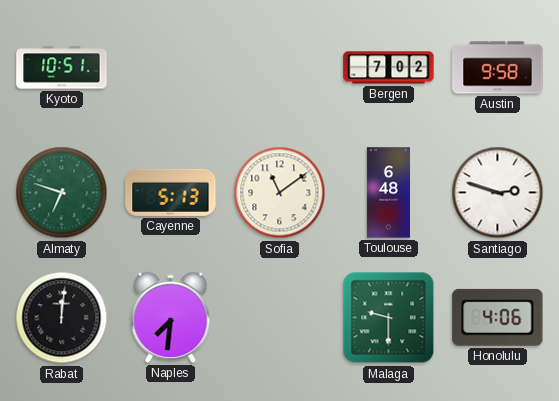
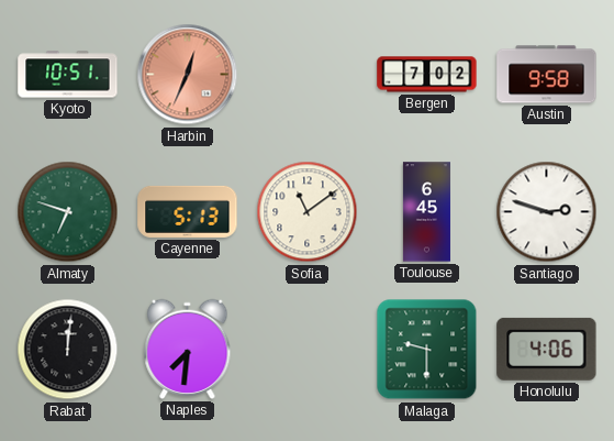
Harbin: none -> 12:34 (188, 75)
Toulouse: 6:48 -> 6:45 (426, 212)
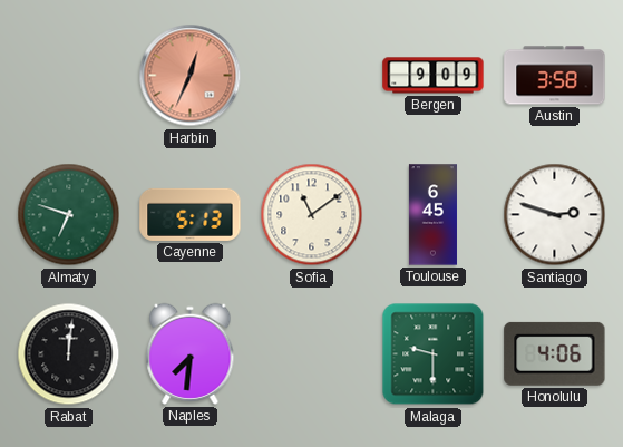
Kyoto: 10:51 -> none (68, 75)
Bergen: 7:02 -> 9:09 (434, 76)
Austin: 9:58 -> 3:58 (555, 76)
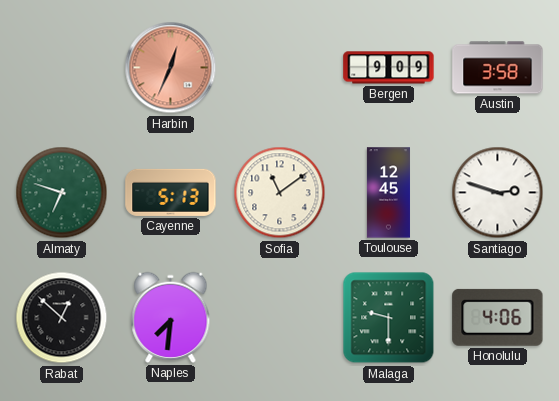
Toulouse: 6:45 -> 12:45 (388, 193)
Rabat: 12:01 -> 12:52 (62, 318)
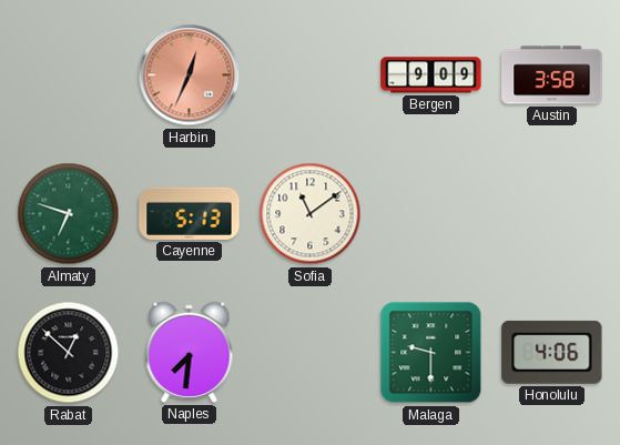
Toulouse: 12:45 -> none (388, 193)
Santiago: 2:48 -> none (498, 193)
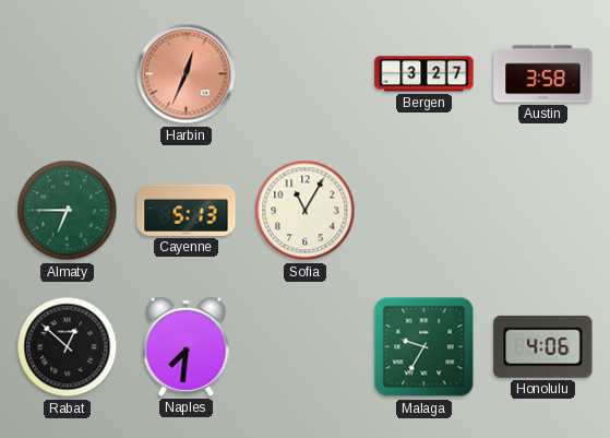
Bergen: 9:09 -> 3:27 (424, 74)
Almaty: 6:48 -> 6:45 (68, 211)
Sofia: 11:09 -> 11:05 (306, 211)
Malaga: 9:30 -> 9:35 (424, 347)
